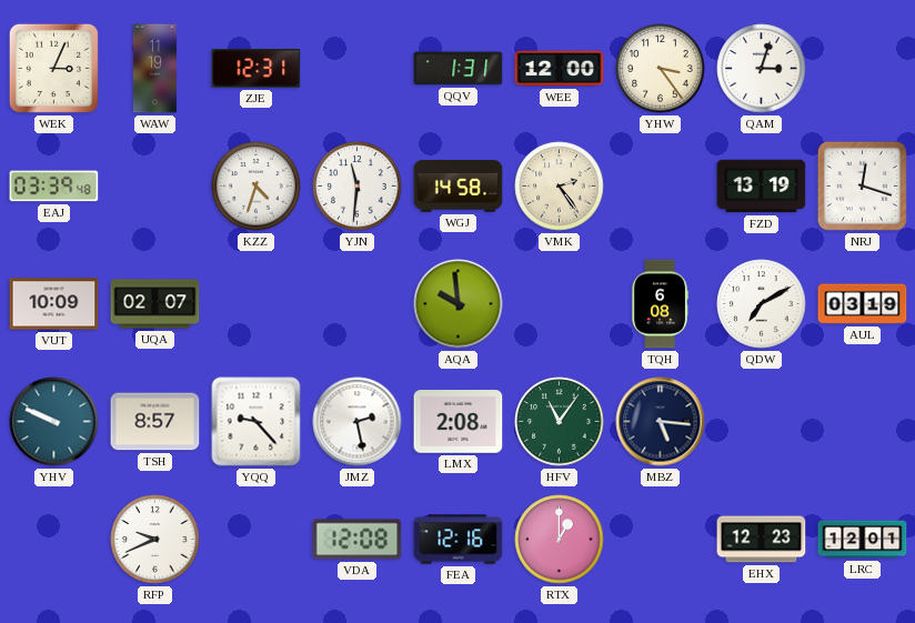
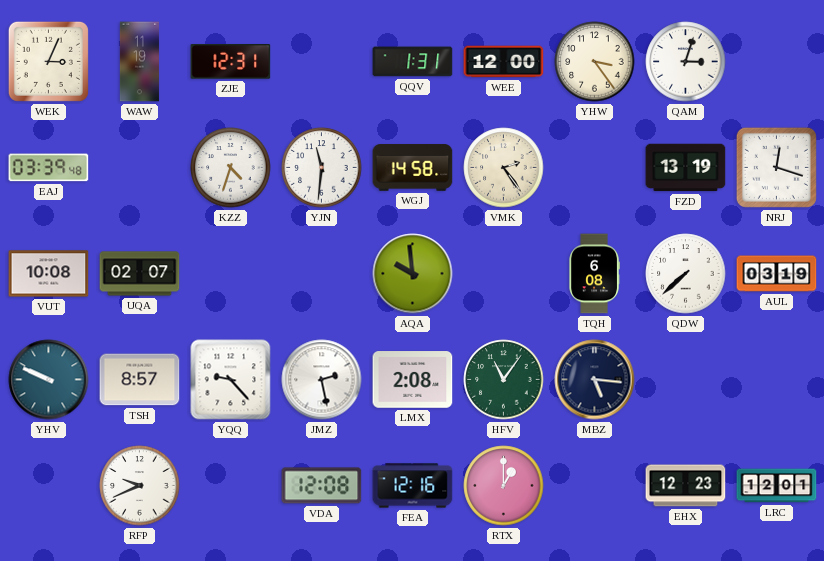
VUT: 10:09 -> 10:08 (49, 274)
QDW: 7:10 -> 7:38 (686, 274)
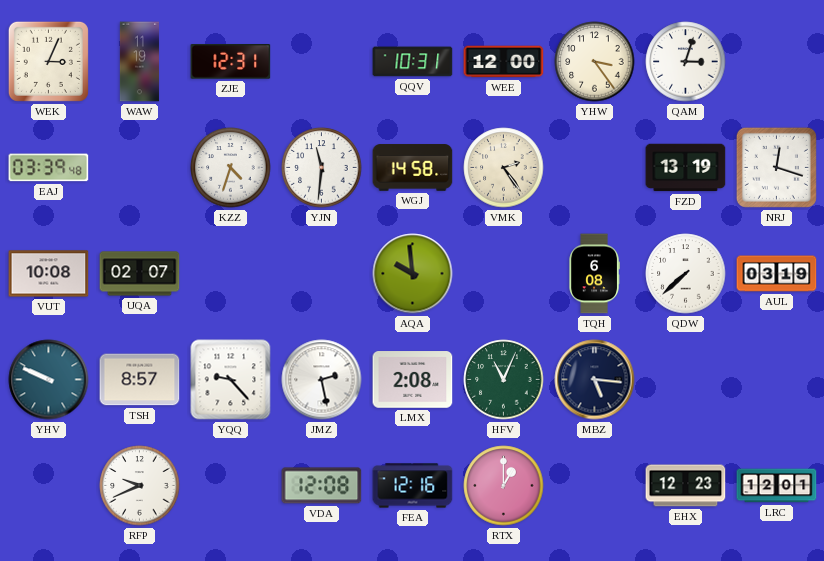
QQV: 1:31 -> 10:31 (413, 62)
HFV: 11:06 -> 11:04 (504, 380)
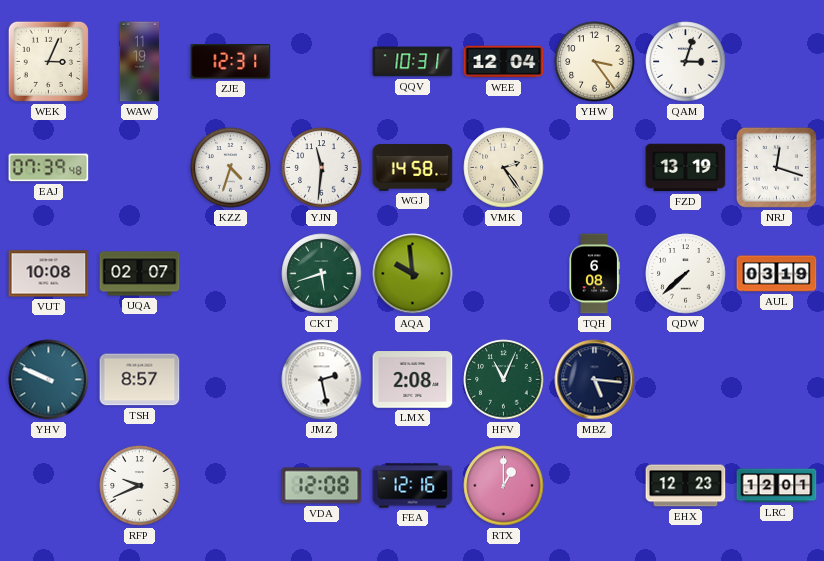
WEE: 12:00 -> 12:04 (504, 62)
EAJ: 03:39 -> 07:39 (49, 168)
CKT: none -> 5:42 (322, 274)
YQQ: 9:23 -> none (231, 380)
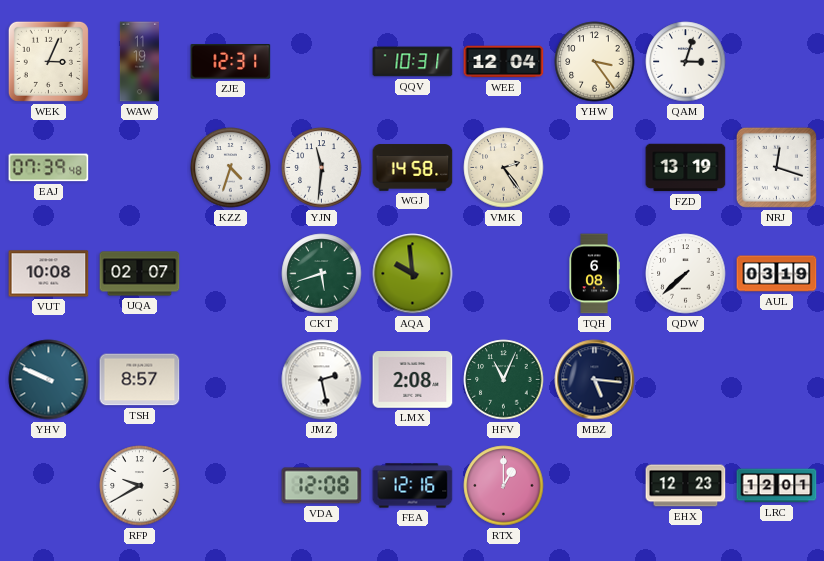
RFP: 9:41 -> 9:40 (140, 486)
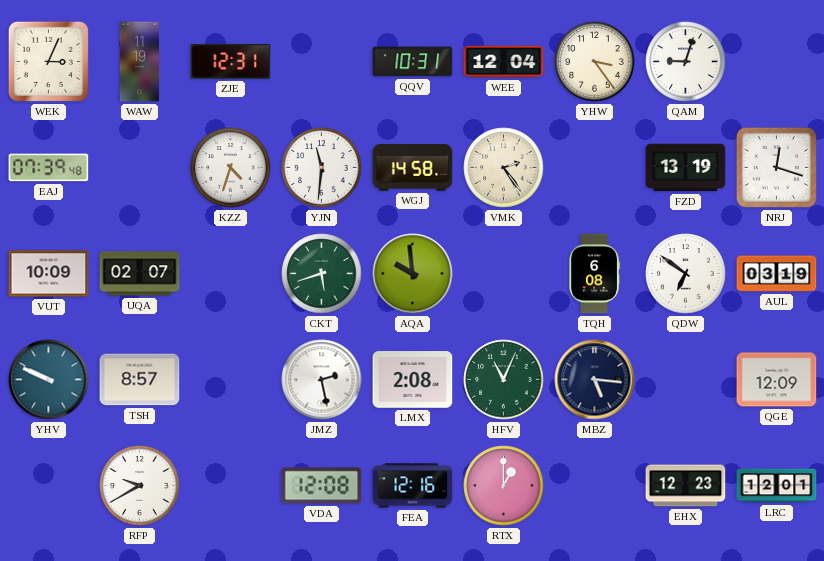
QAM: 3:03 -> 9:03 (686, 62)
VUT: 10:08 -> 10:09 (49, 274)
QDW: 7:38 -> 6:51 (686, 274)
QGE: none -> 12:09 (777, 380)
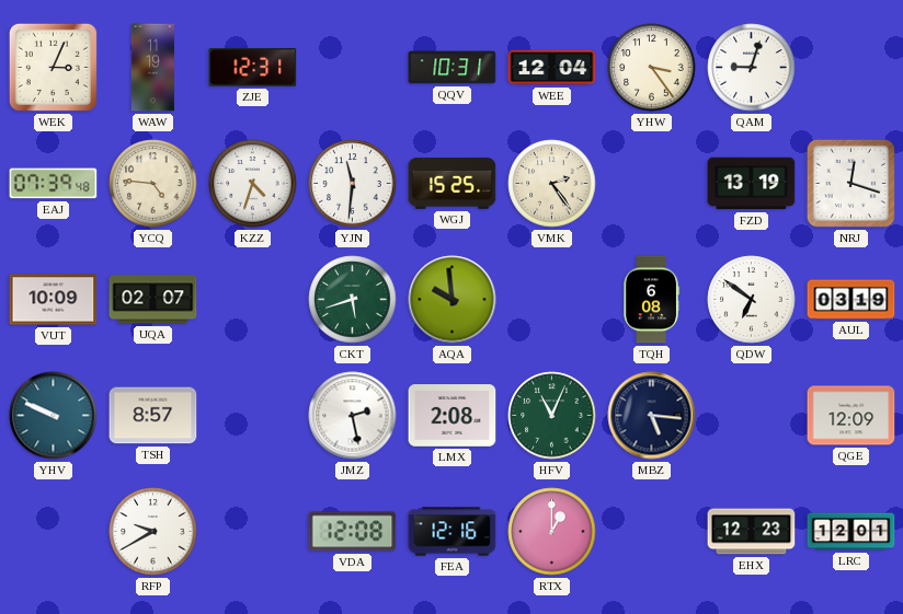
YCQ: none -> 4:46 (153, 184)
WGJ: 14:58 -> 15:25 (453, 184)
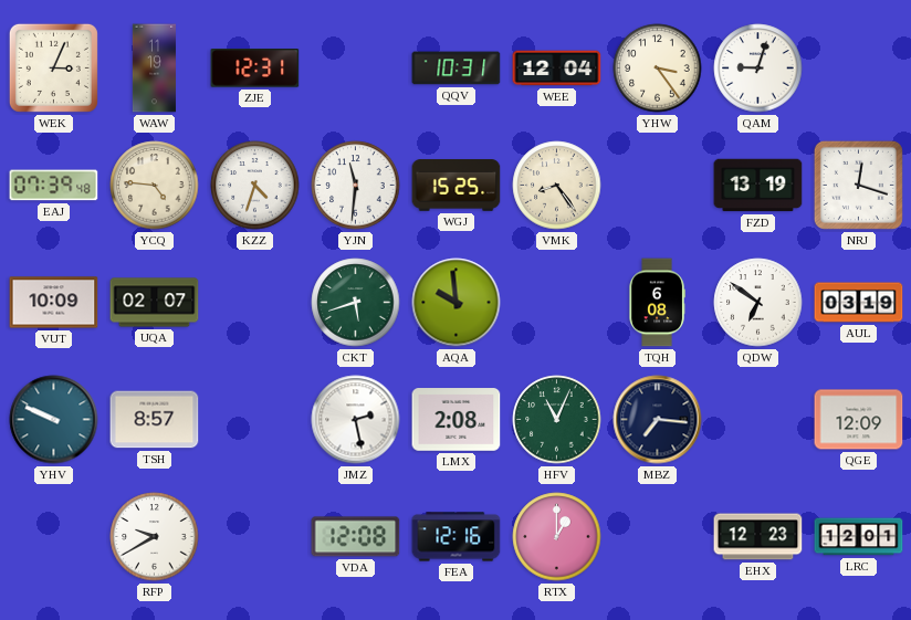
VMK: 2:24 -> 8:24 (557, 186)
MBZ: 5:16 -> 7:16 (658, 420)
